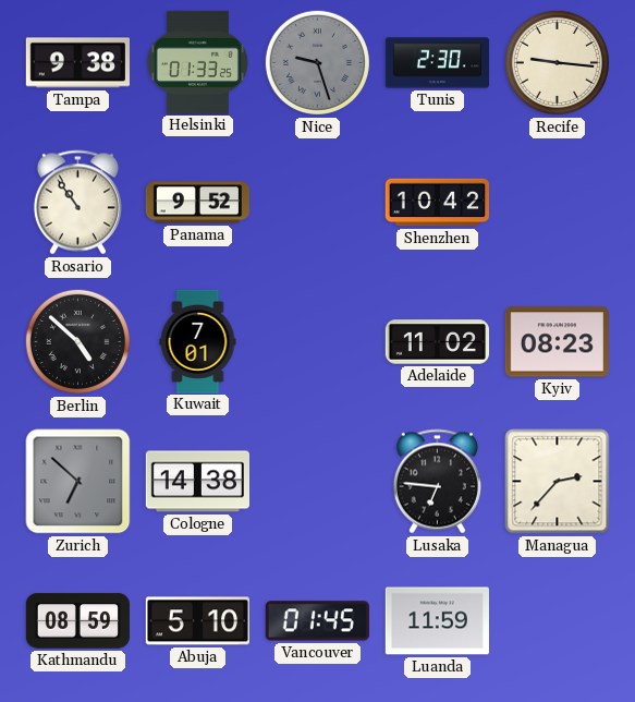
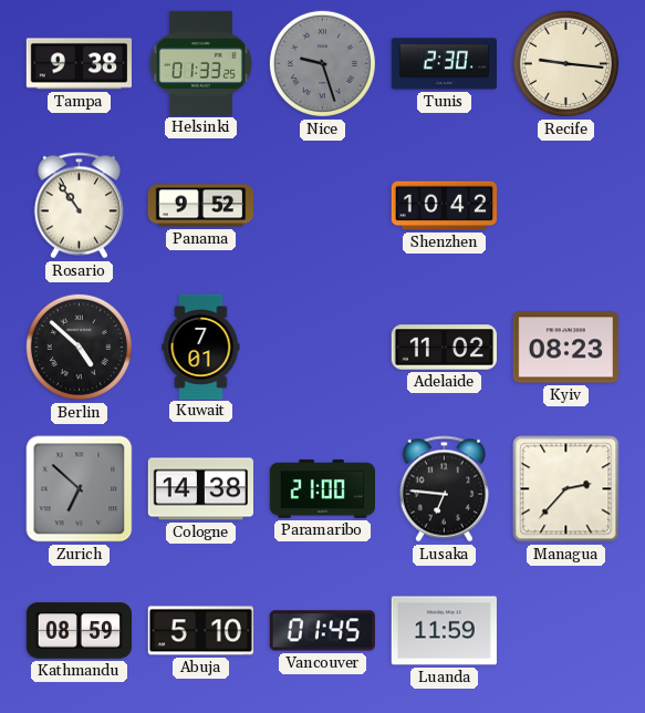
Paramaribo: none -> 21:00 (322, 489)
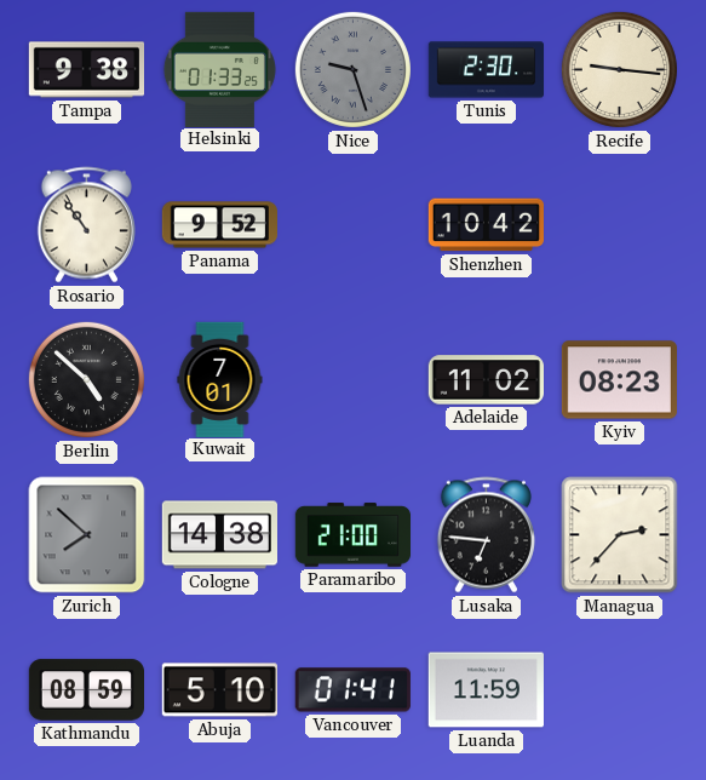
Zurich: 6:52 -> 7:52 (87, 535)
Vancouver: 01:45 -> 01:41 (352, 690)
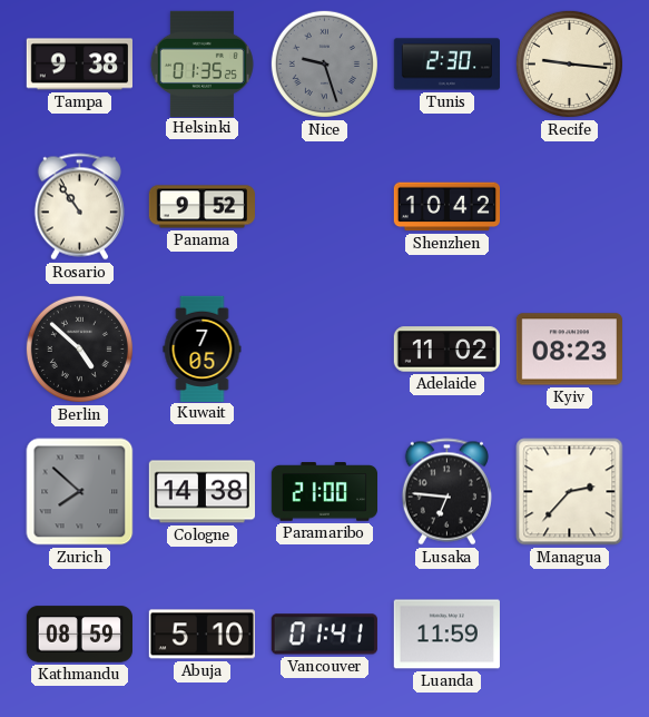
Helsinki: 01:33 -> 01:35 (201, 63)
Kuwait: 7:01 -> 7:05 (203, 348)
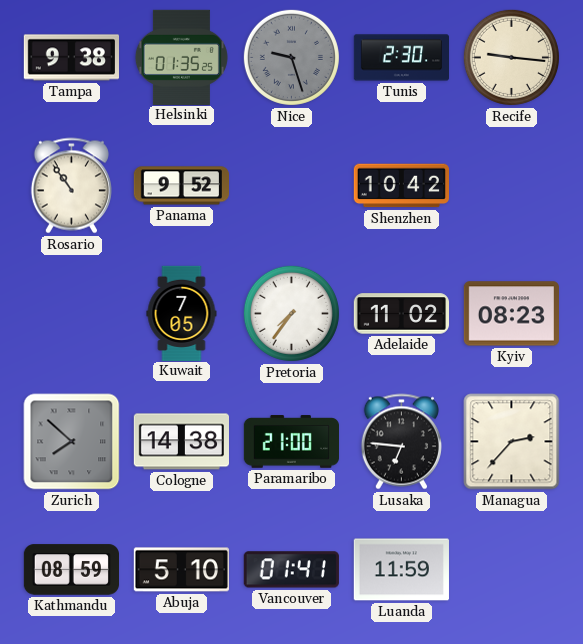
Berlin: 4:52 -> none (79, 348)
Pretoria: none -> 7:36 (291, 313)
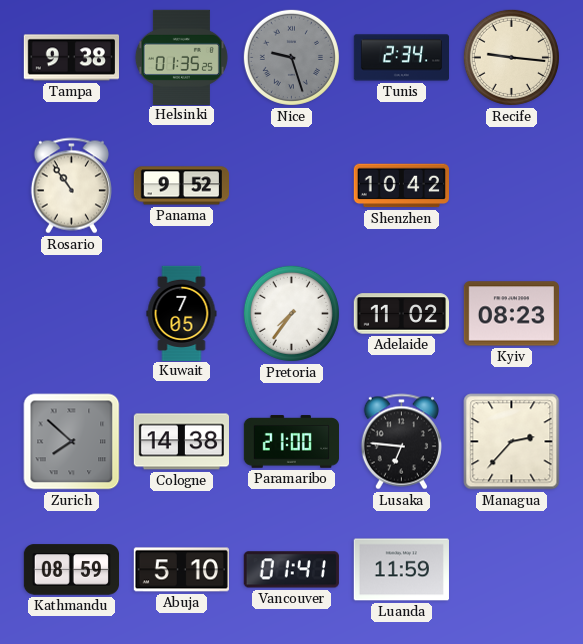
Tunis: 2:30 -> 2:34 (401, 58)
